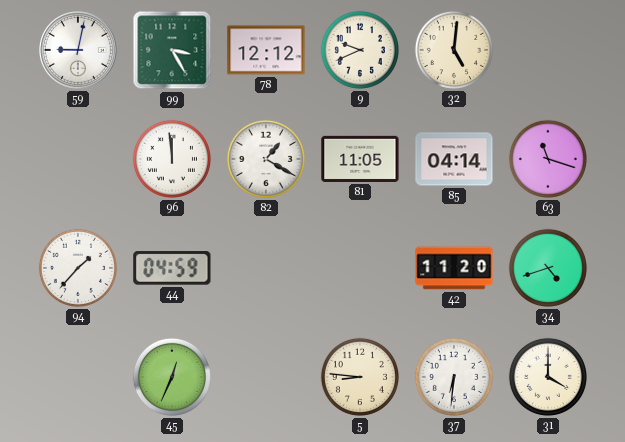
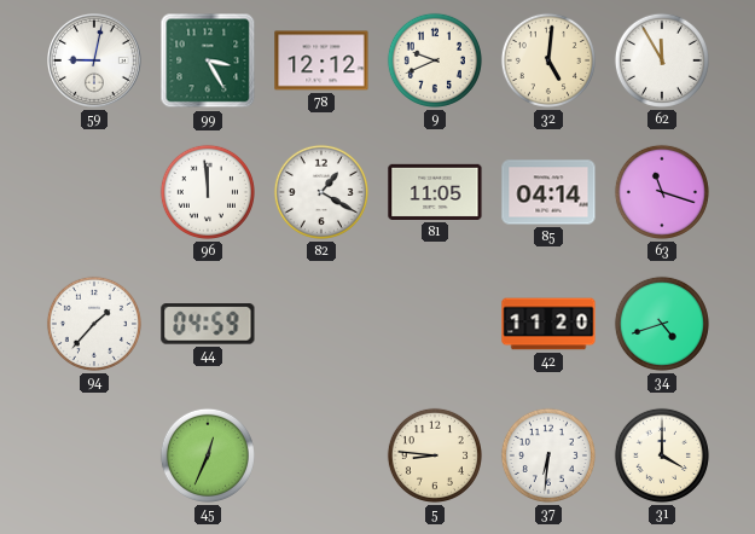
62: none -> 11:55 (662, 60)
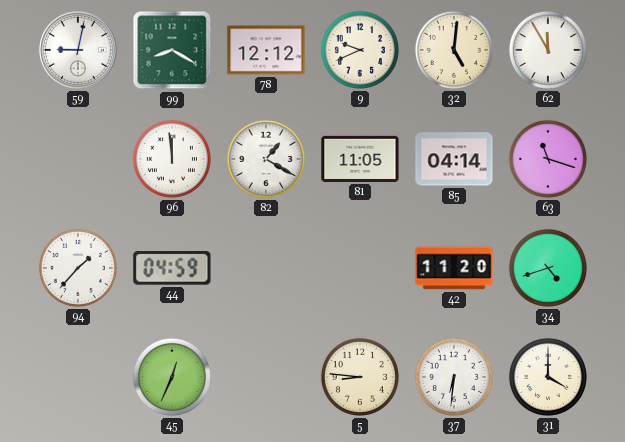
99: 3:25 -> 8:20 (172, 50)
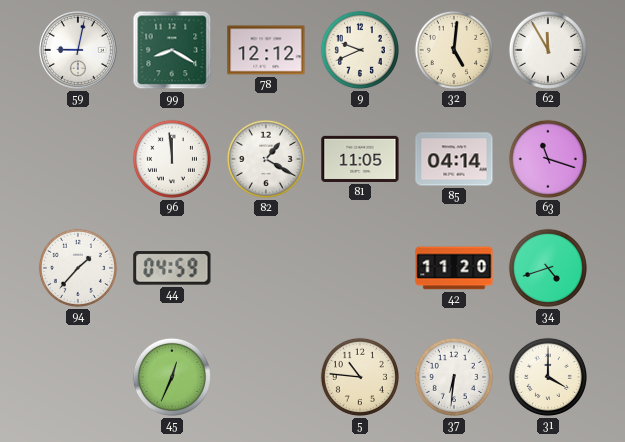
5: 8:46 -> 10:46 (360, 377)
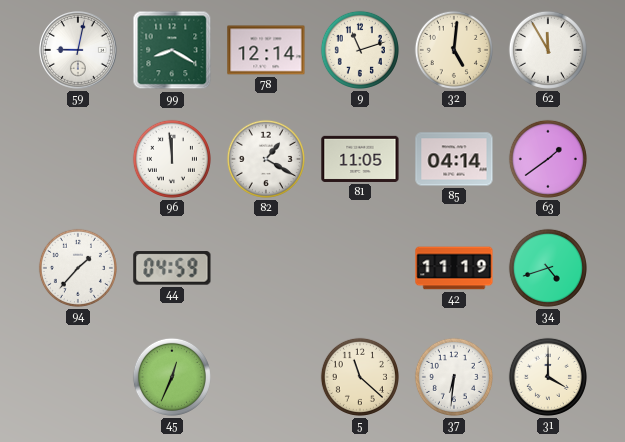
78: 12:12 -> 12:14 (266, 50)
9: 9:41 -> 11:12 (360, 50)
63: 11:18 -> 1:39 (548, 159)
42: 11:20 -> 11:19 (454, 268)
5: 10:46 -> 11:22 (360, 377)
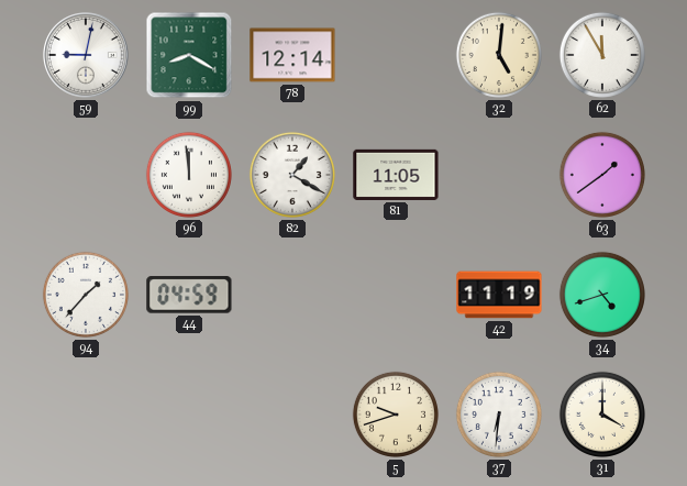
9: 11:12 -> none (360, 50)
85: 04:14 -> none (454, 159)
45: 12:34 -> none (172, 377)
5: 11:22 -> 9:42 (396, 415)
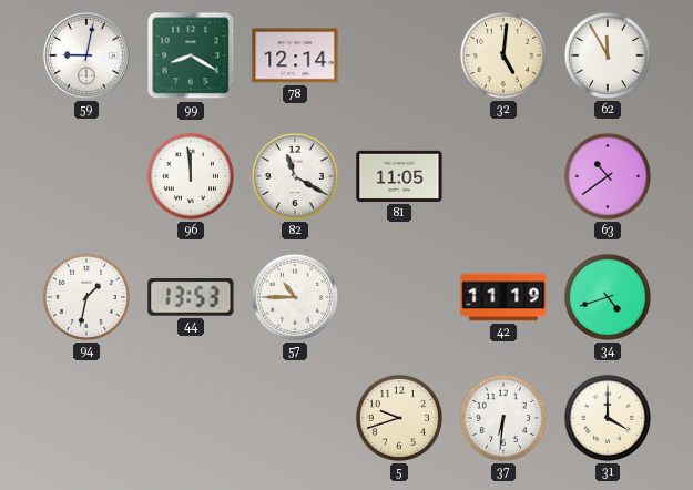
82: 1:20 -> 11:20 (295, 176)
63: 1:39 -> 10:39 (608, 176)
94: 1:37 -> 1:32 (86, 297)
44: 04:59 -> 13:53 (191, 297)
57: none -> 10:45 (295, 297)
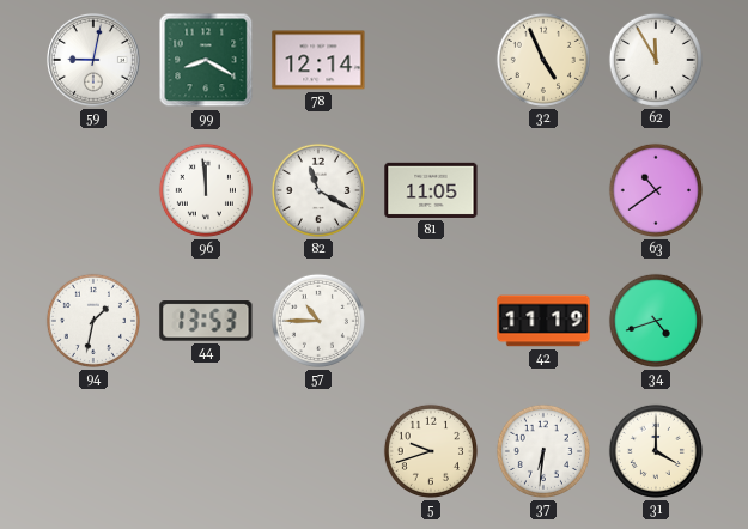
32: 5:01 -> 4:56 (543, 60)
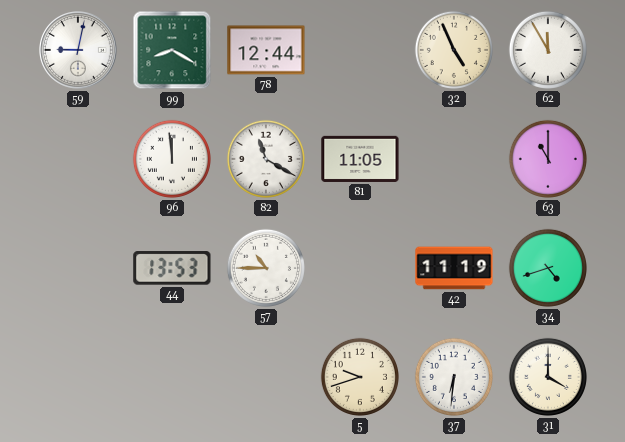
78: 12:14 -> 12:44 (266, 50)
63: 10:39 -> 11:00 (548, 159)
94: 1:32 -> none (93, 321)
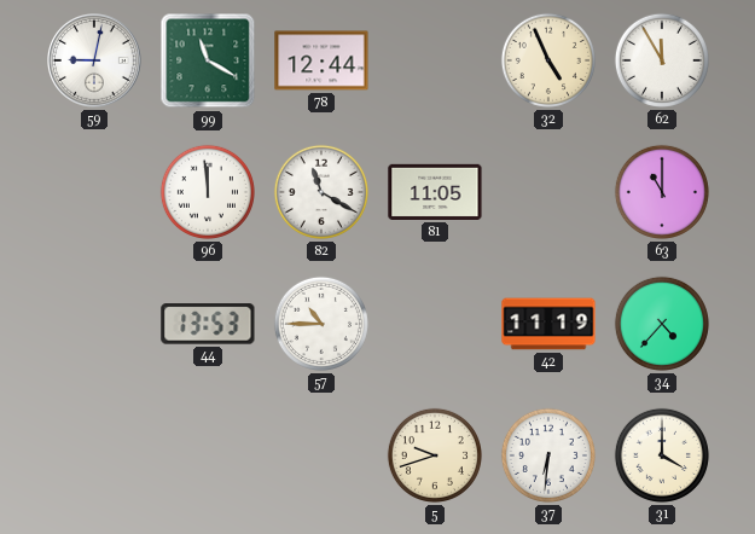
99: 8:20 -> 11:20 (208, 60)
34: 4:42 -> 4:37 (662, 324)
